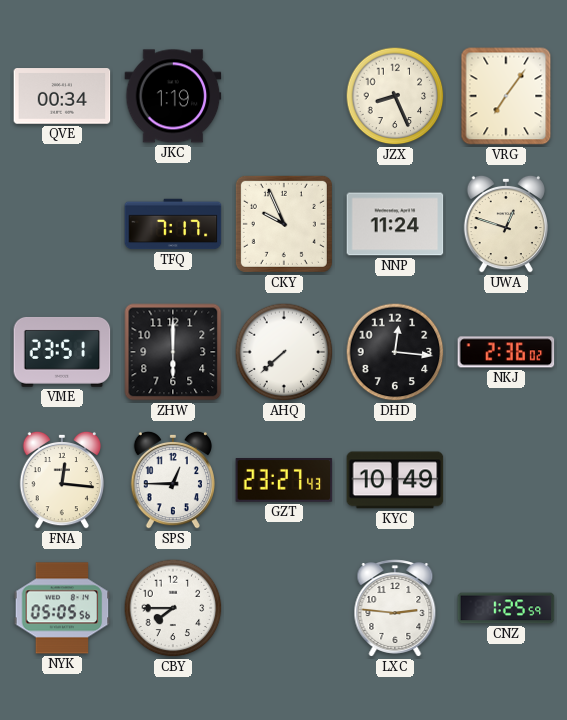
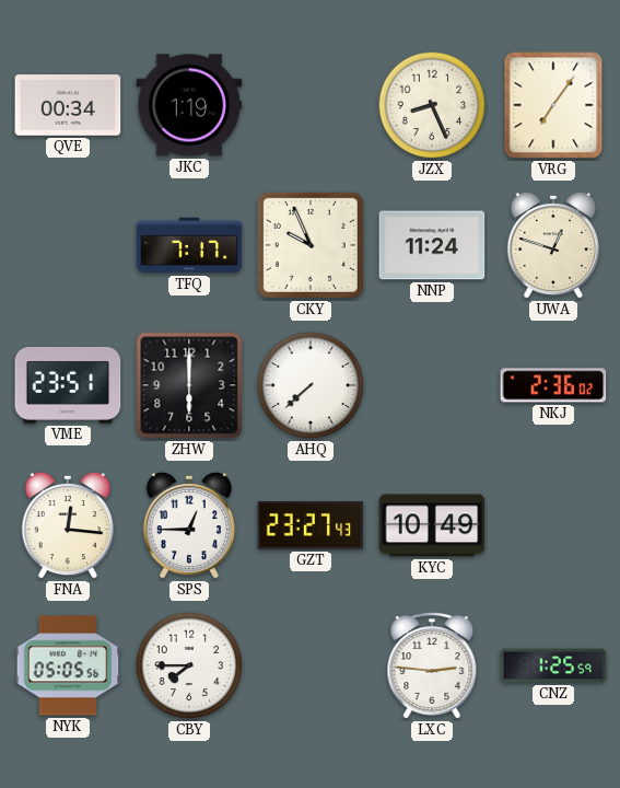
DHD: 12:16 -> none (395, 352)
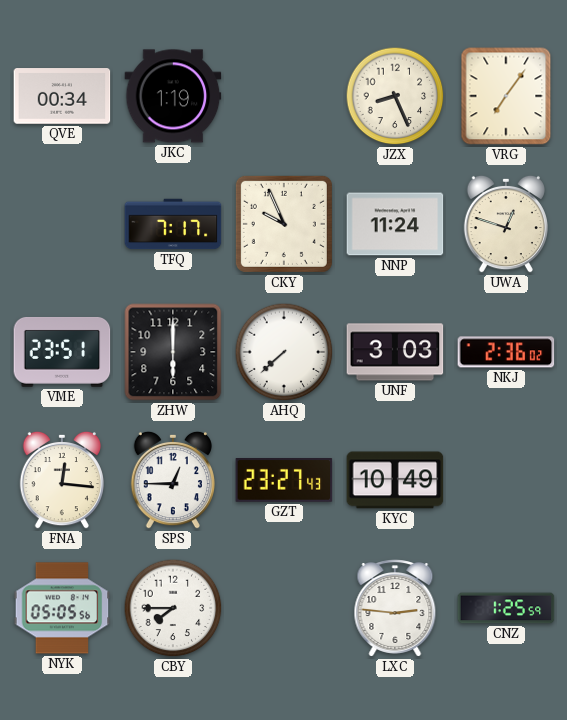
UNF: none -> 3:03 (395, 352)
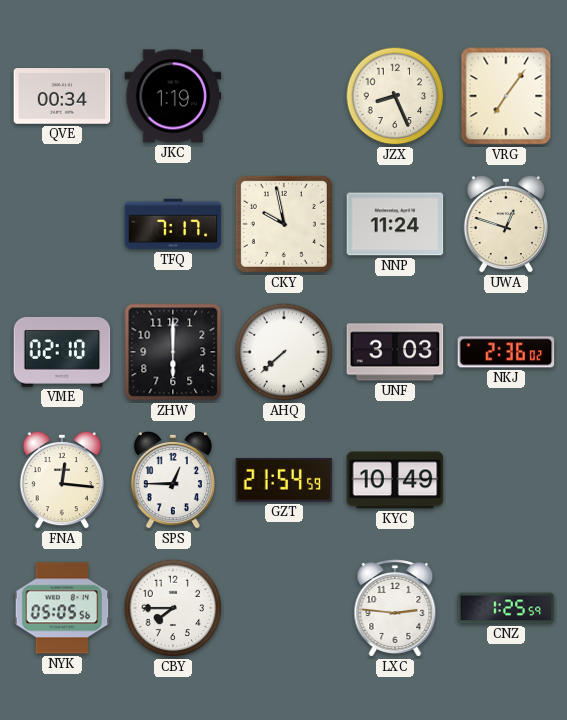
CKY: 9:56 -> 9:58 (284, 224)
VME: 23:51 -> 02:10 (62, 352)
GZT: 23:27 -> 21:54 (284, 481)
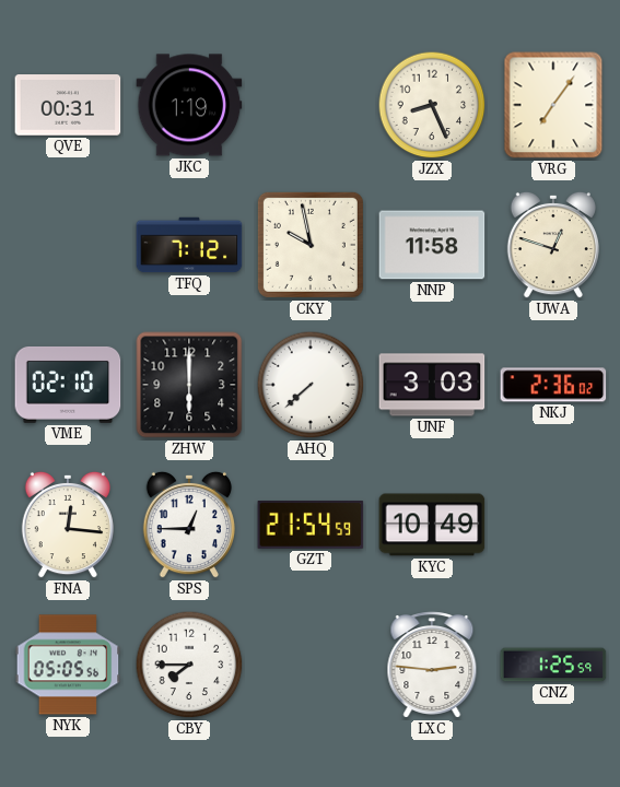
QVE: 00:34 -> 00:31 (68, 105)
TFQ: 7:17 -> 7:12 (189, 245)
NNP: 11:24 -> 11:58 (432, 245)
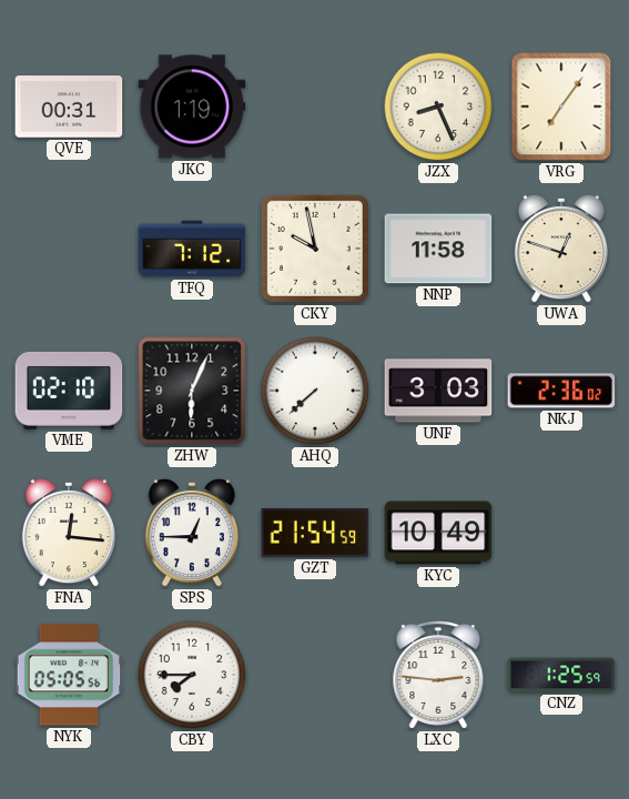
ZHW: 6:00 -> 6:04 (192, 391)
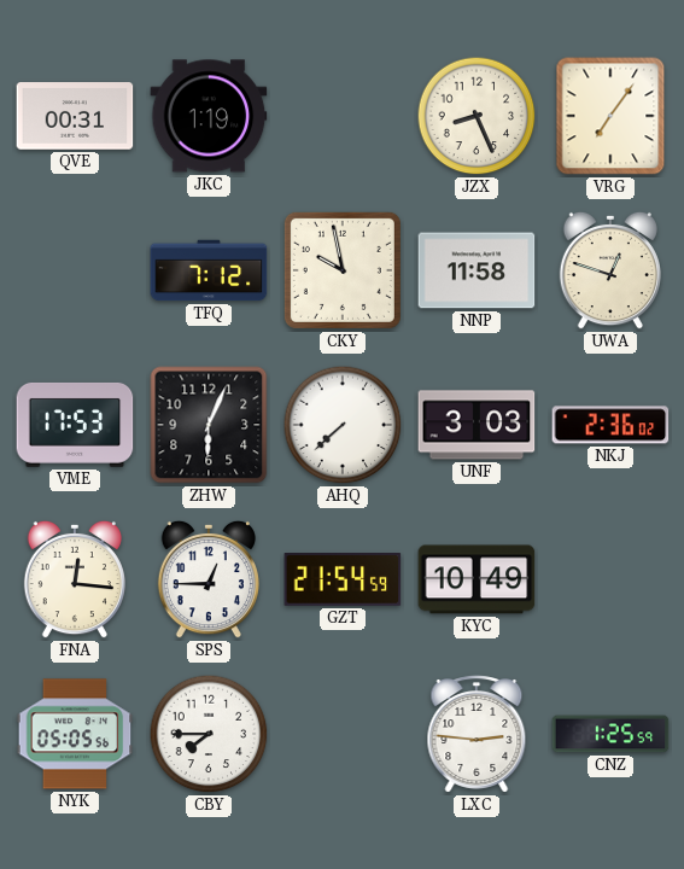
VME: 02:10 -> 17:53 (75, 425)
